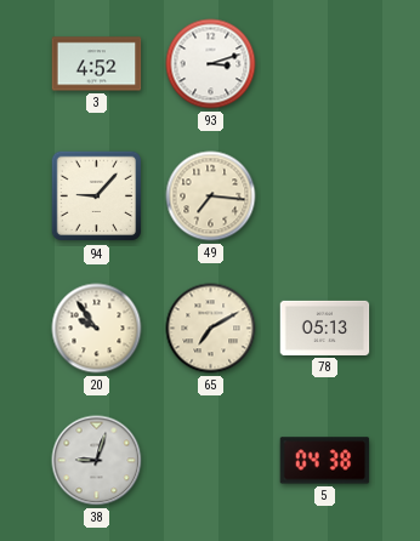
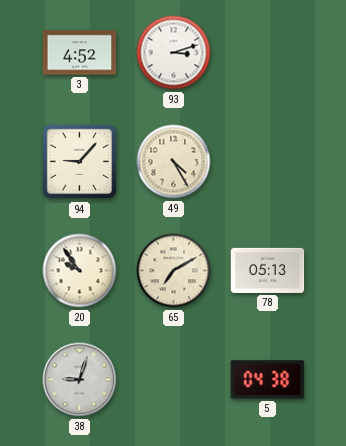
49: 7:16 -> 4:25 (174, 162)
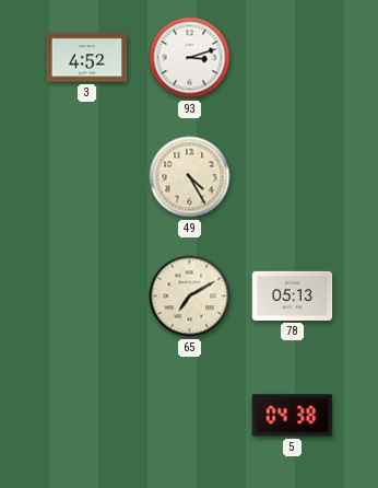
94: 9:07 -> none (80, 162)
20: 9:54 -> none (80, 271)
38: 9:03 -> none (80, 380)
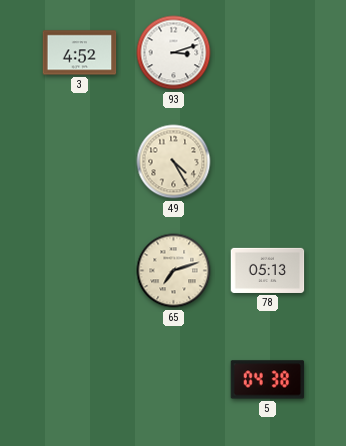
65: 7:10 -> 7:12 (174, 271)
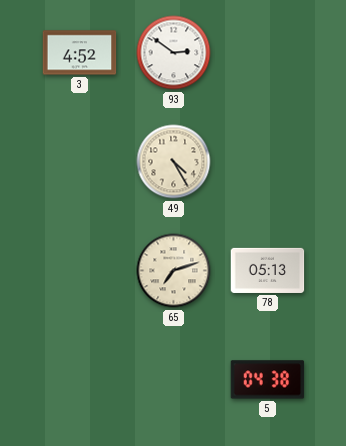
93: 3:12 -> 2:51 (174, 53)
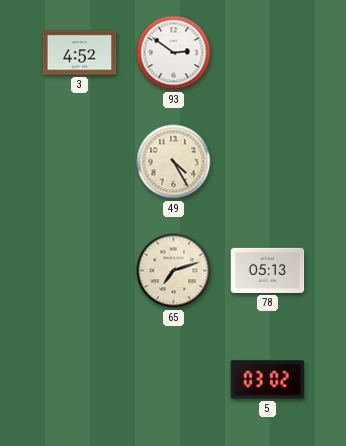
5: 04:38 -> 03:02 (268, 380)
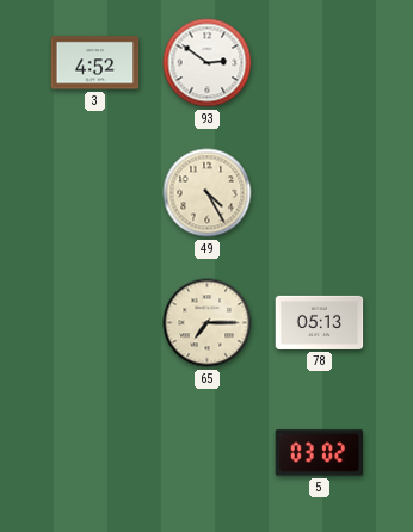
65: 7:12 -> 7:15 (208, 323)
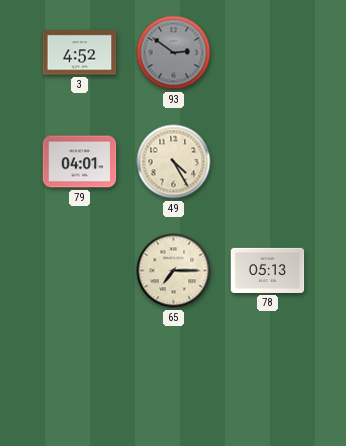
93 dial: white -> grey (174, 53)
79: none -> 04:01 (80, 162)
5: 03:02 -> none (320, 453)
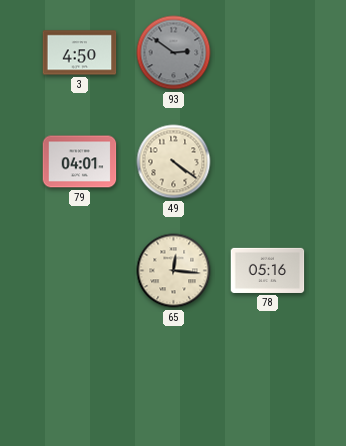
3: 4:52 -> 4:50 (80, 53)
49: 4:25 -> 4:21 (174, 162)
65: 7:15 -> 12:16 (174, 271)
78: 05:13 -> 05:16 (268, 270)
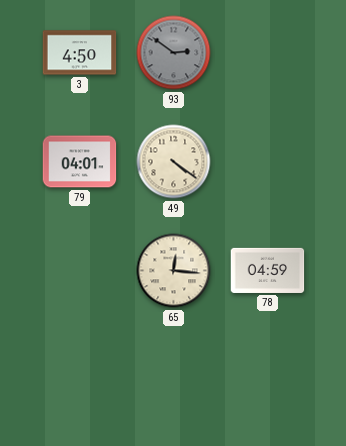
78: 05:16 -> 04:59 (268, 270)
